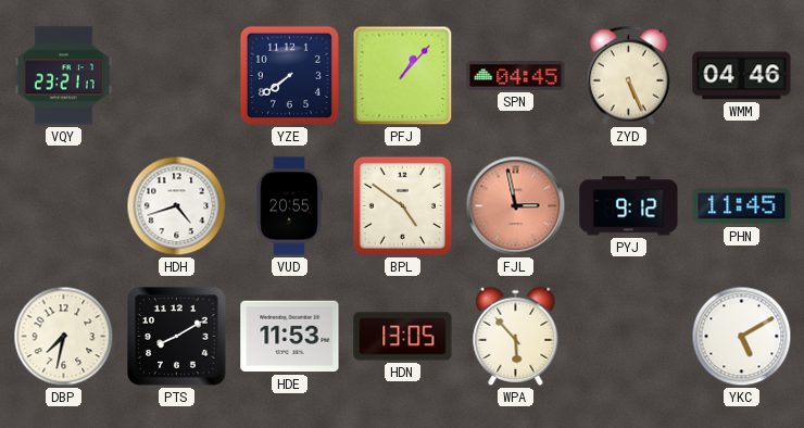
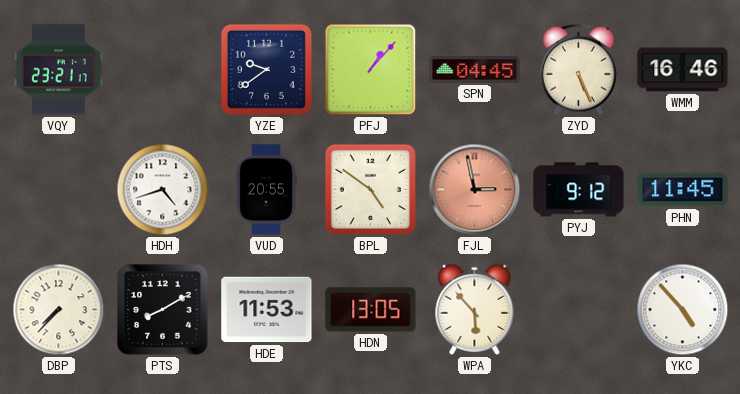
YZE: 7:39 -> 9:39 (266, 69)
WMM: 04:46 -> 16:46 (683, 70)
DBP: 7:32 -> 7:37 (59, 310)
YKC: 5:10 -> 4:53 (683, 310)
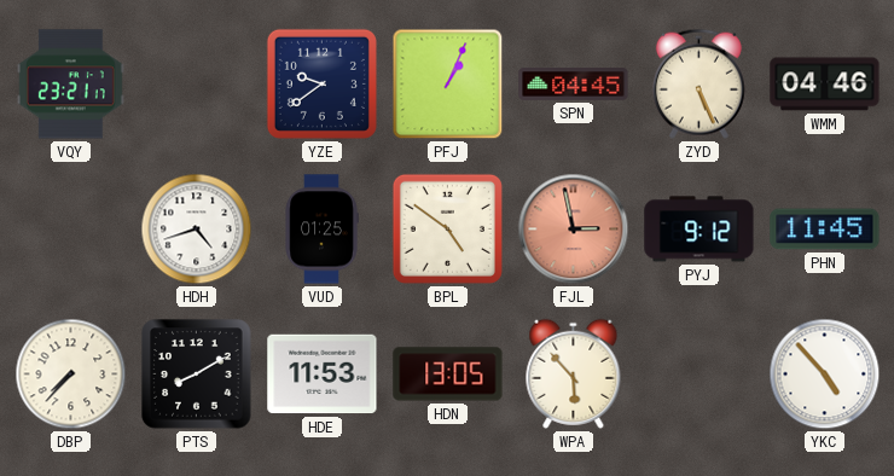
PFJ: 1:07 -> 1:04 (448, 85)
WMM: 16:46 -> 04:46 (825, 85)
VUD: 20:55 -> 01:25 (321, 230)
